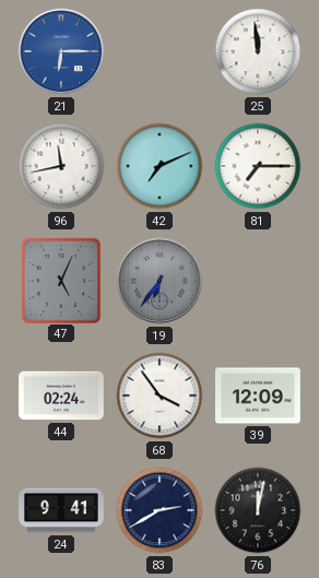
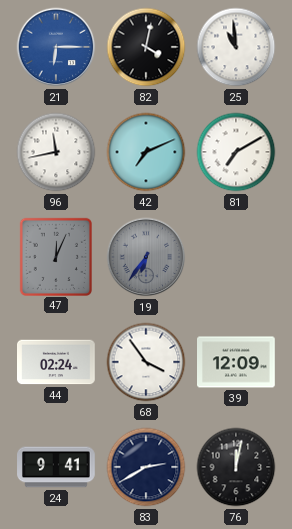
82: none -> 4:02 (146, 47)
25: 11:59 -> 10:59 (236, 47)
81: 7:15 -> 7:10 (236, 152)
47: 5:04 -> 12:04 (55, 256)
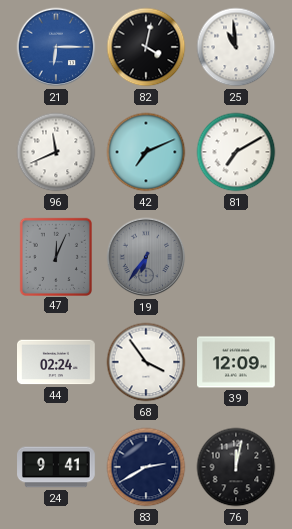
96: 11:43 -> 11:41 (56, 152)
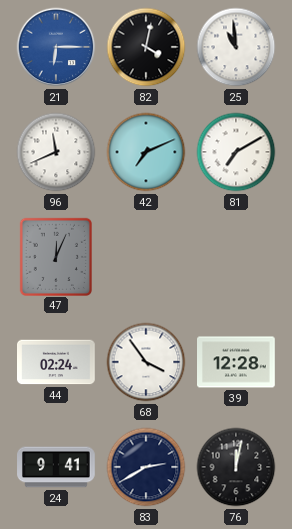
19: 6:36 -> none (146, 257)
39: 12:09 -> 12:28 (236, 362)
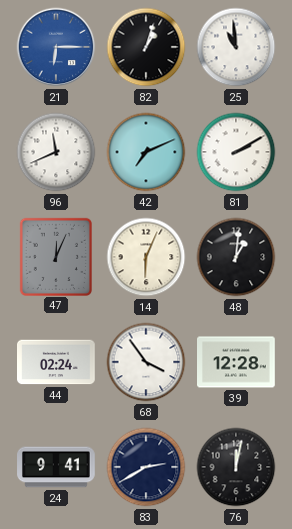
82: 4:02 -> 1:03 (146, 47)
81: 7:10 -> 2:10 (236, 152)
14: none -> 6:04 (146, 257)
48: none -> 1:01 (236, 257)
